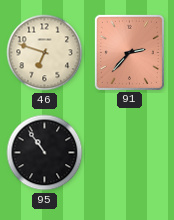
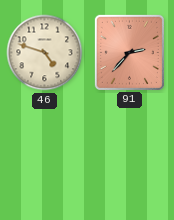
46: 6:48 -> 4:48 (45, 53)
95: 10:54 -> none (45, 153)
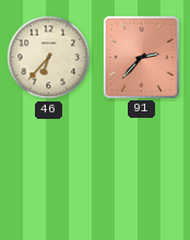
46: 4:48 -> 6:37 (49, 58)
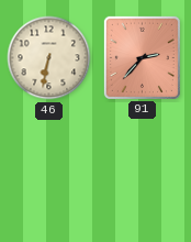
46: 6:37 -> 6:32 (49, 58)
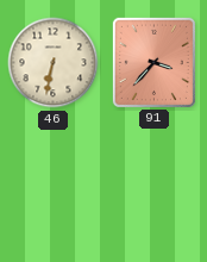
91: 2:37 -> 3:37 (153, 62)
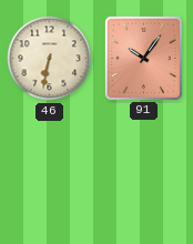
91: 3:37 -> 10:06 (143, 58)
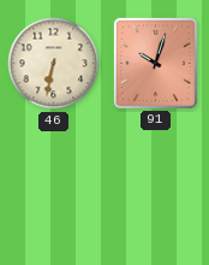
91: 10:06 -> 10:03 (155, 63)
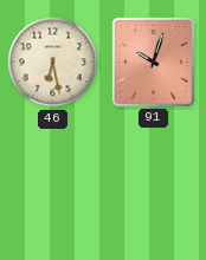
46: 6:32 -> 6:28 (53, 63)
